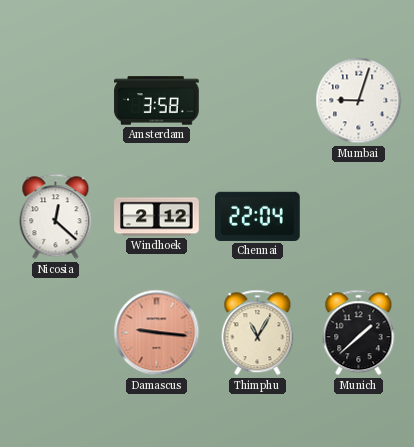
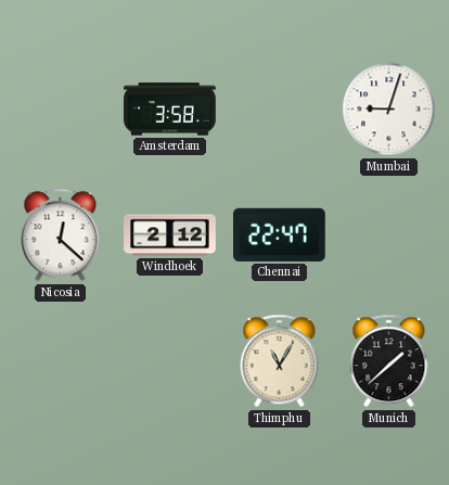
Chennai: 22:04 -> 22:47 (280, 234)
Damascus: 9:16 -> none (157, 333)
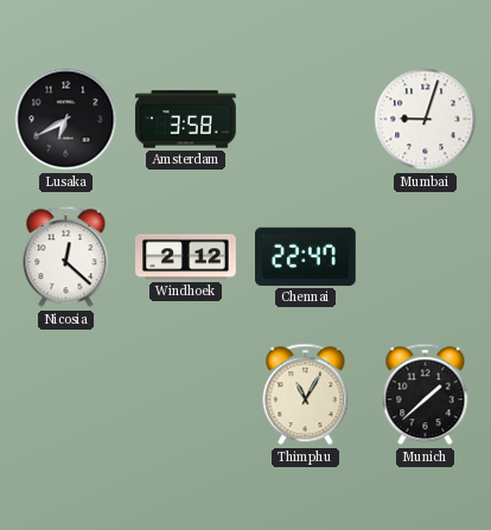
Lusaka: none -> 6:40 (66, 120)
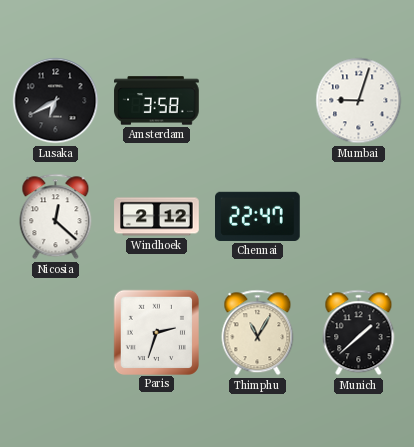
Paris: none -> 2:33 (156, 332)
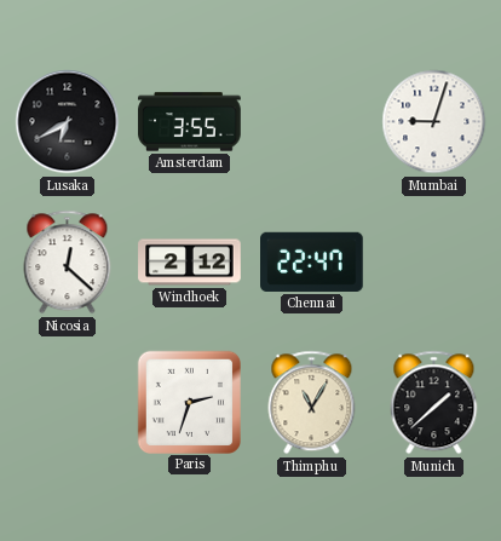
Amsterdam: 3:58 -> 3:55 (190, 122)
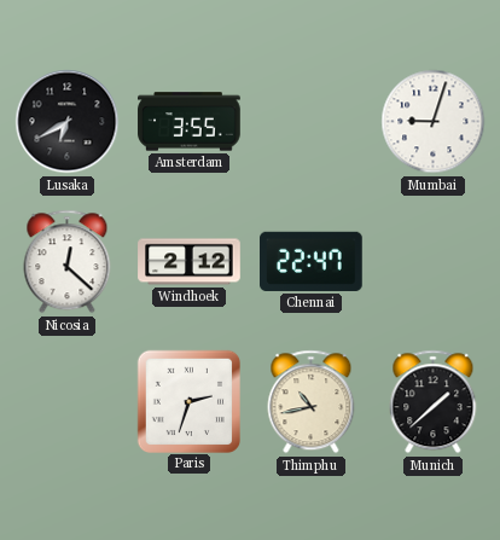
Thimphu: 11:05 -> 10:43 (312, 402)
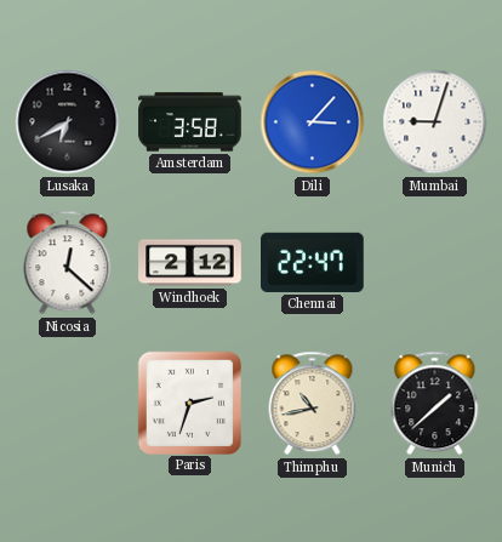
Amsterdam: 3:55 -> 3:58 (190, 122)
Dili: none -> 3:07 (313, 122)
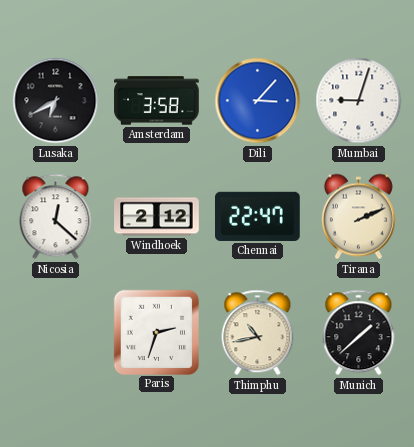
Tirana: none -> 2:11 (358, 217)
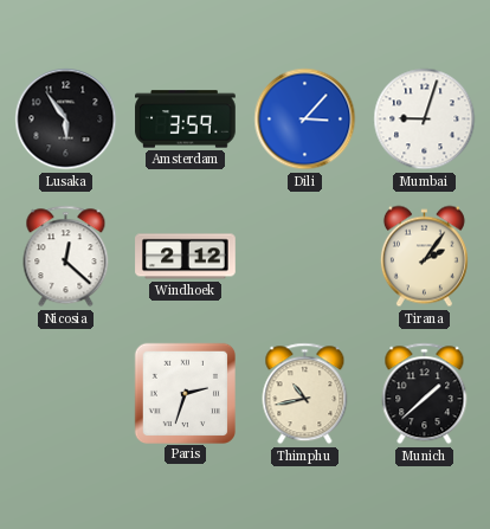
Lusaka: 6:40 -> 5:54 (66, 120)
Amsterdam: 3:58 -> 3:59 (186, 120)
Chennai: 22:47 -> none (258, 216)
Tirana: 2:11 -> 2:06 (424, 257)
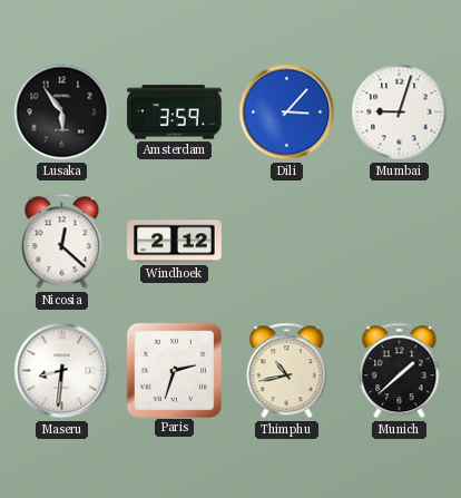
Tirana: 2:06 -> none (424, 257)
Maseru: none -> 8:31 (62, 371)
